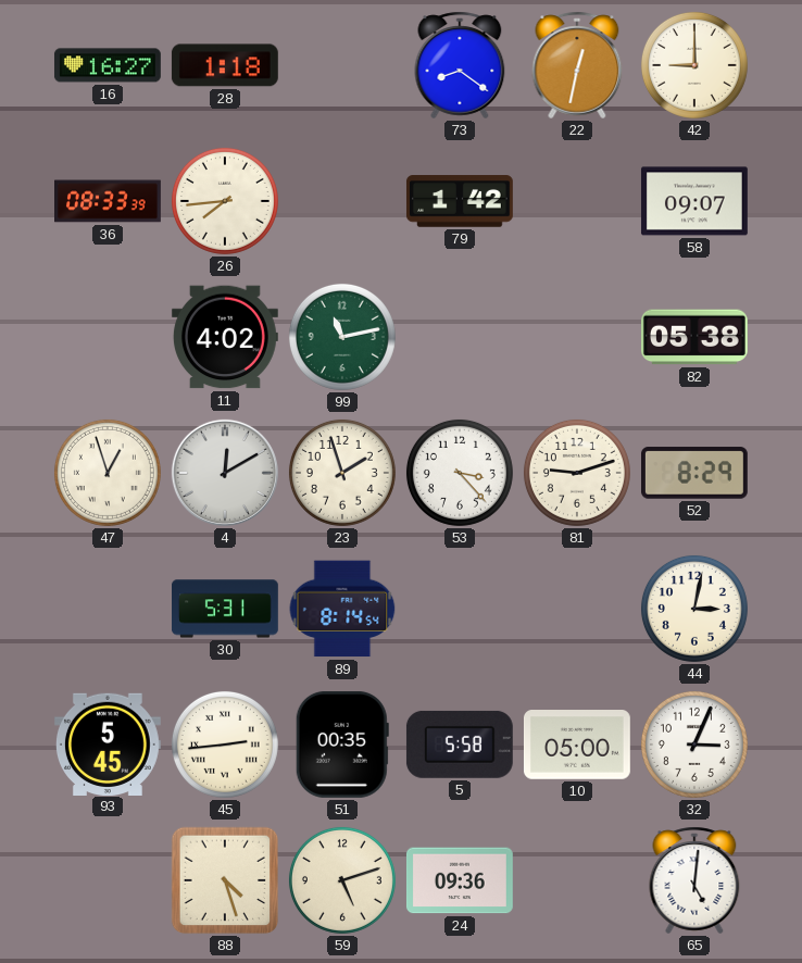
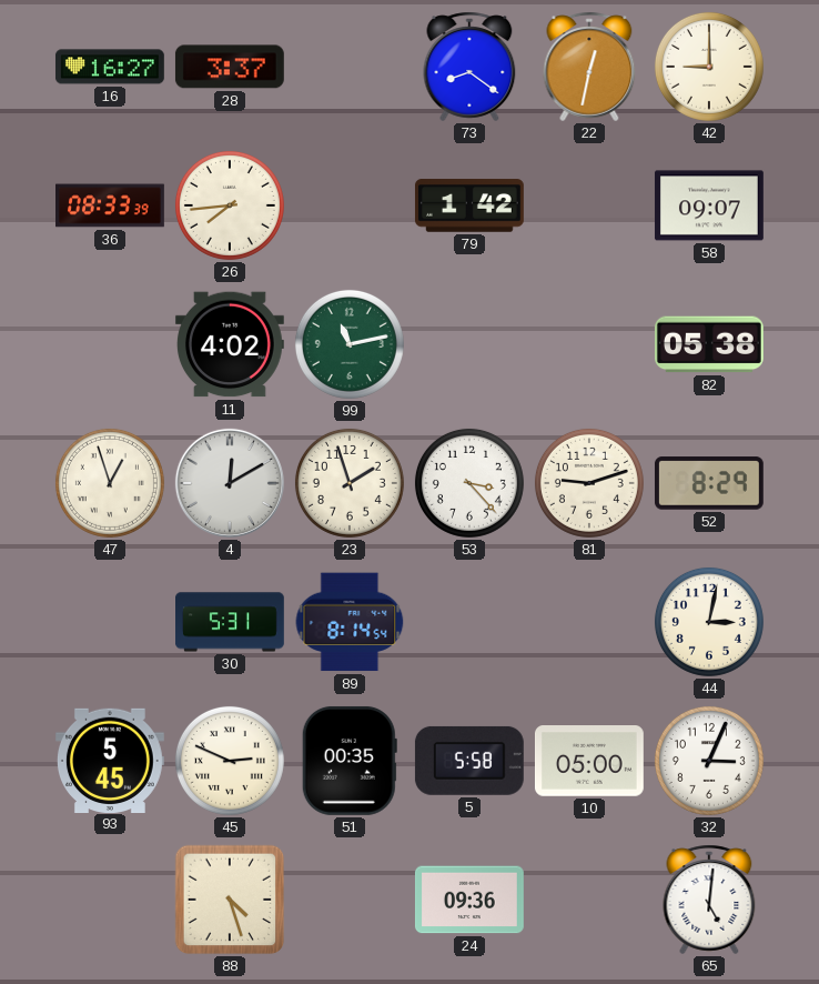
28: 1:18 -> 3:37 (230, 67)
45: 2:44 -> 2:49 (230, 761)
59: 5:12 -> none (342, 880)
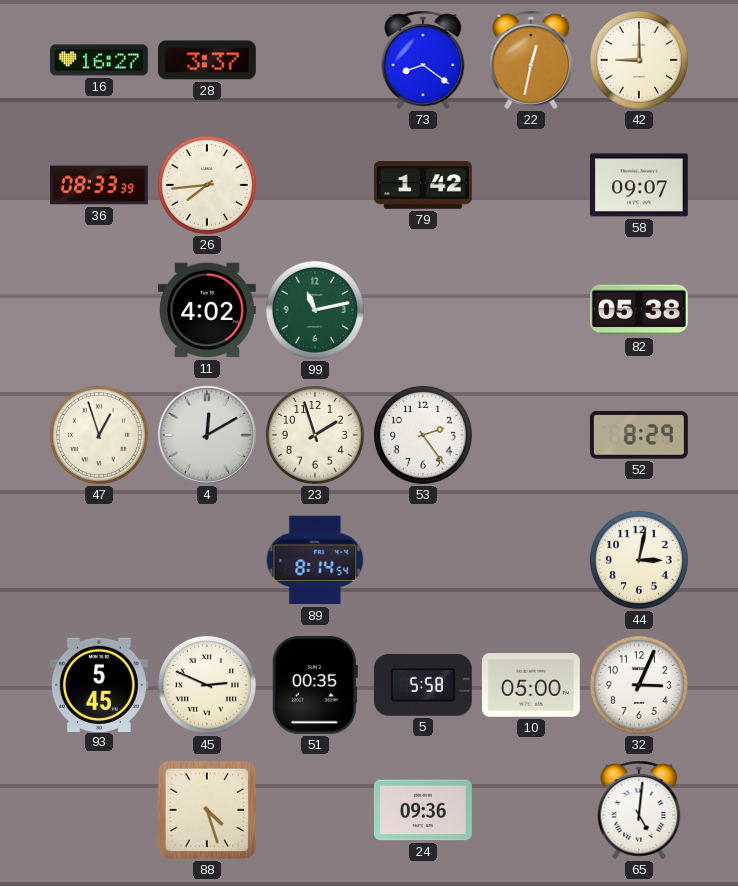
53: 3:23 -> 2:24 (423, 435)
81: 9:12 -> none (589, 483)
30: 5:31 -> none (231, 622)
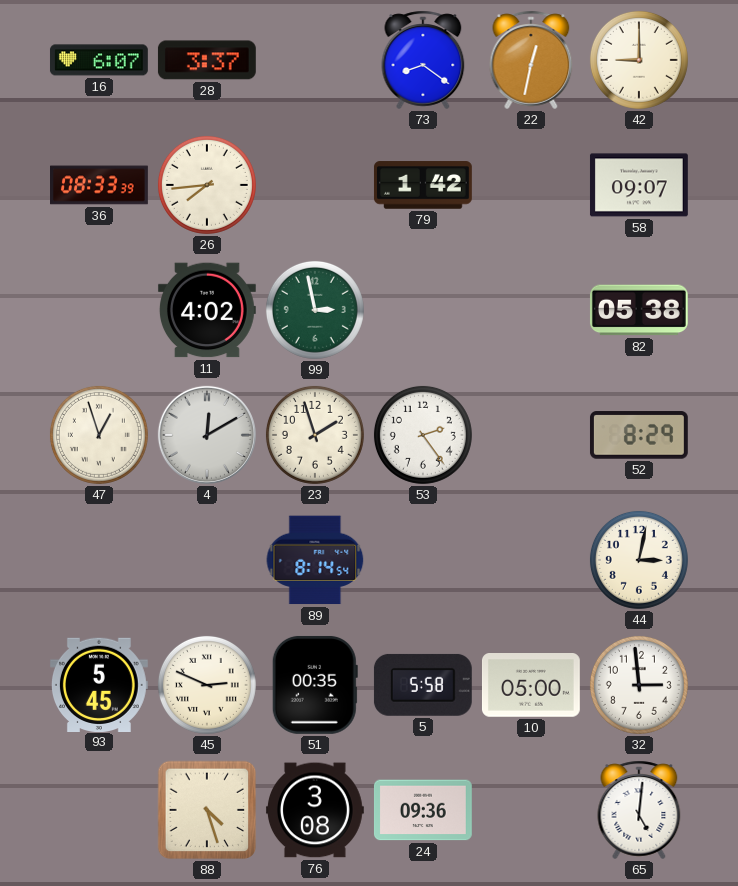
16: 16:27 -> 6:07 (99, 60)
99: 11:13 -> 2:58 (315, 310)
32: 3:04 -> 2:59 (639, 685)
76: none -> 3:08 (315, 810)
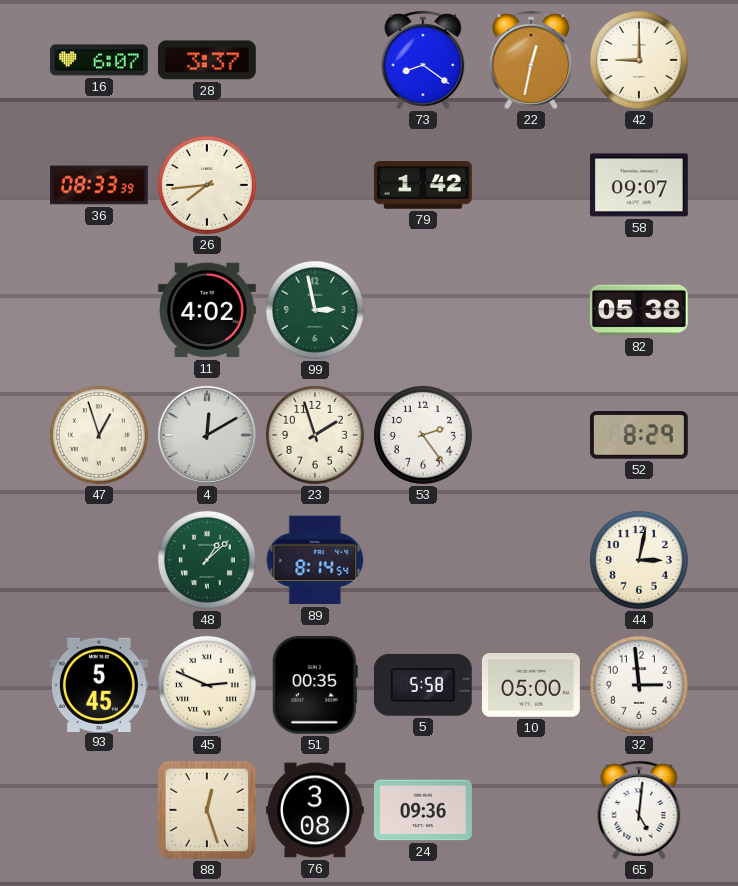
48: none -> 1:08 (207, 560)
88: 4:27 -> 12:27 (207, 810)
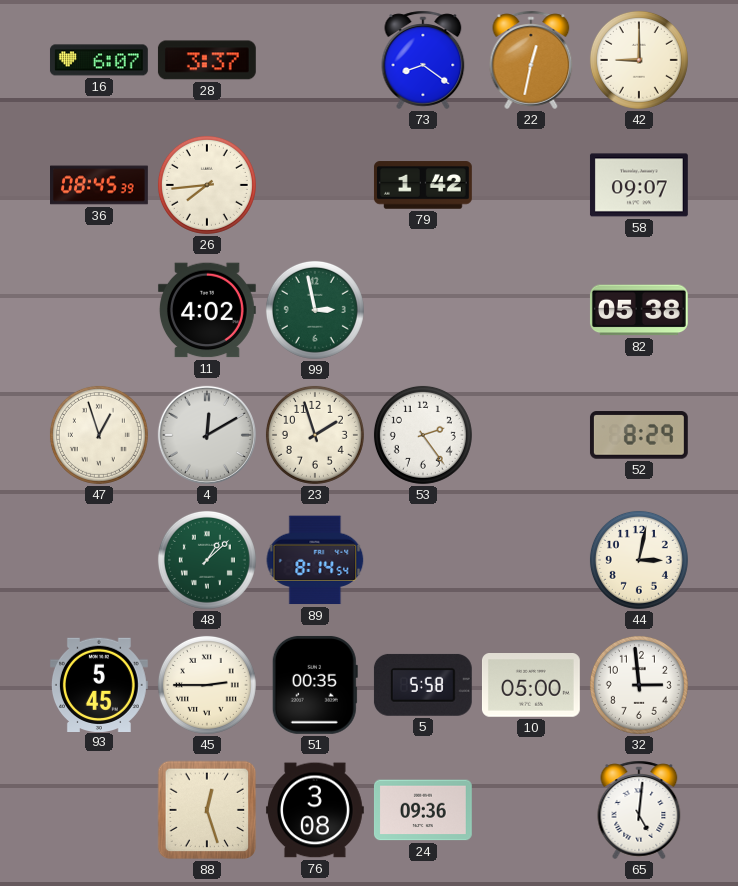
36: 08:33 -> 08:45 (100, 185)
45: 2:49 -> 2:45 (207, 685)
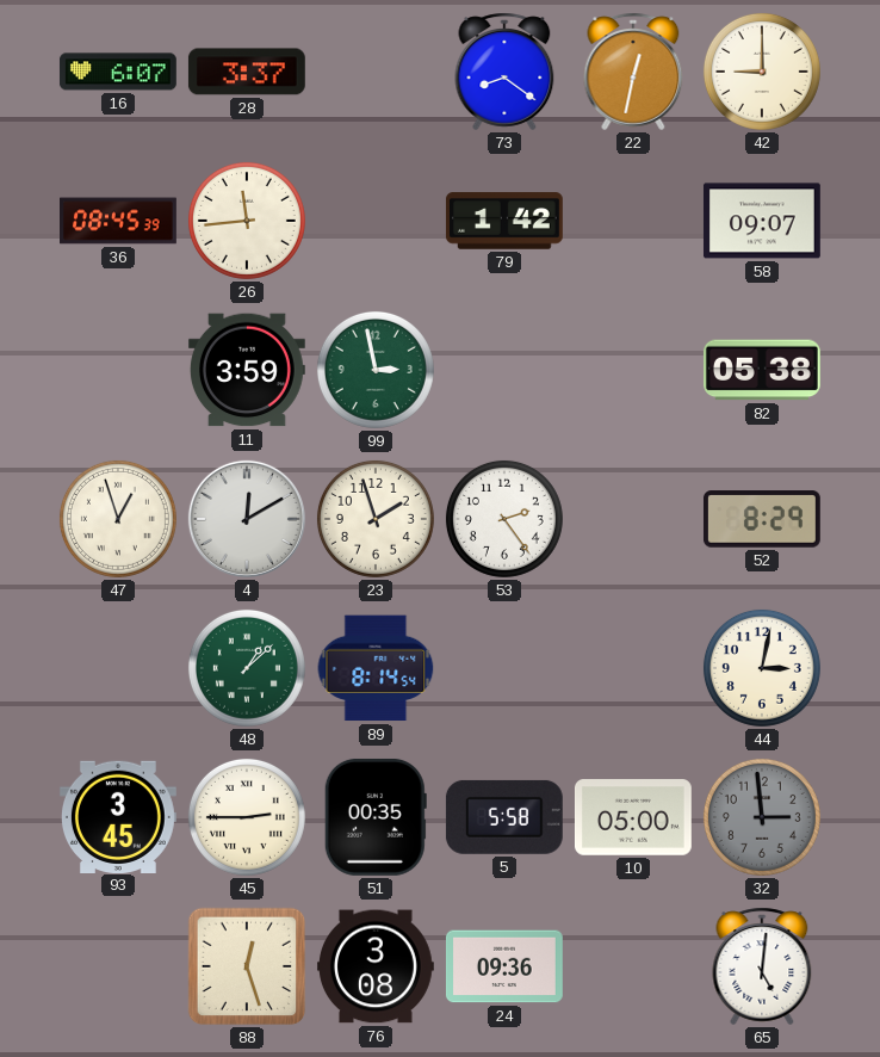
26: 7:44 -> 11:44 (247, 221)
11: 4:02 -> 3:59 (247, 370)
93: 5:45 -> 3:45 (118, 816)
32 dial: white -> grey (762, 817)
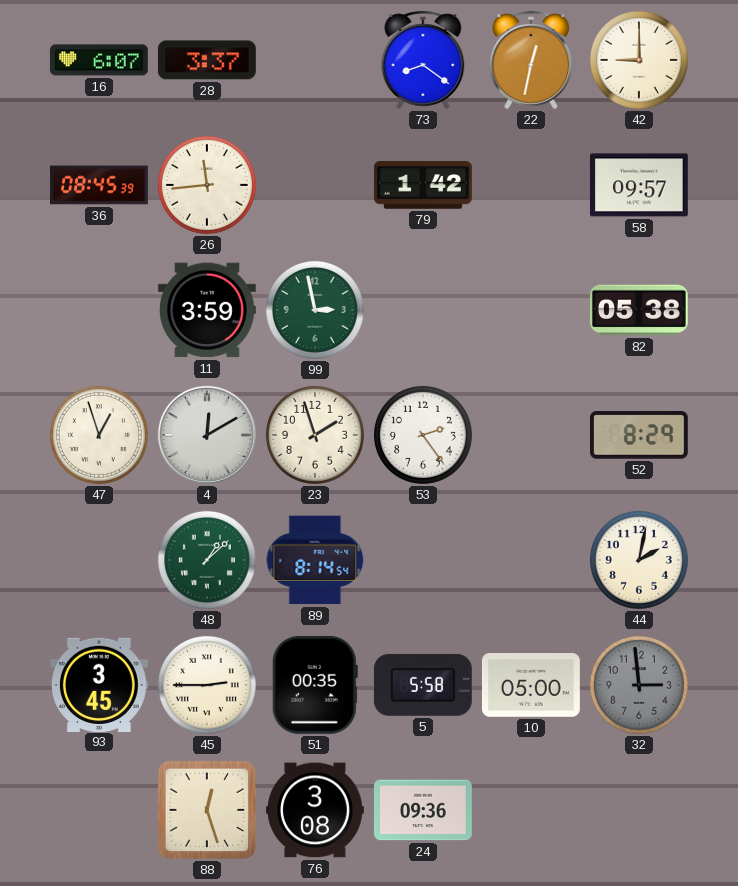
58: 09:07 -> 09:57 (639, 185)
44: 3:02 -> 2:02 (639, 560)
65: 5:01 -> none (762, 966)
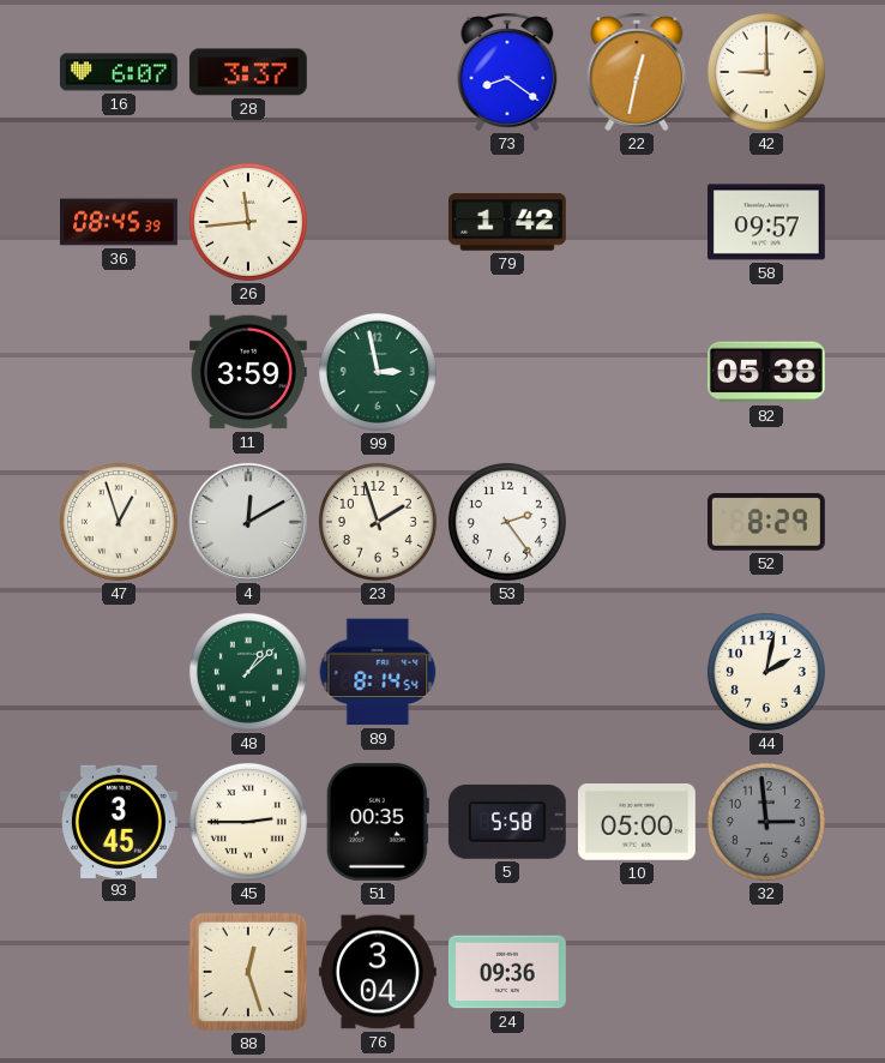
76: 3:08 -> 3:04 (378, 972)
